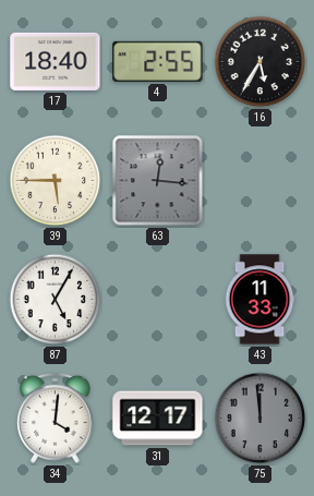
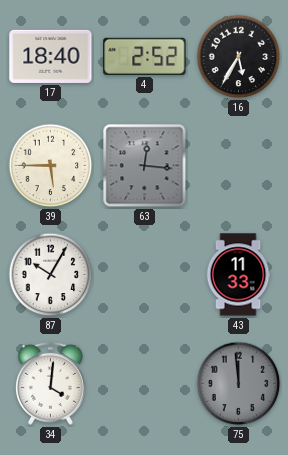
4: 2:55 -> 2:52 (145, 56)
87: 5:05 -> 10:05 (51, 275)
31: 12:17 -> none (158, 419)
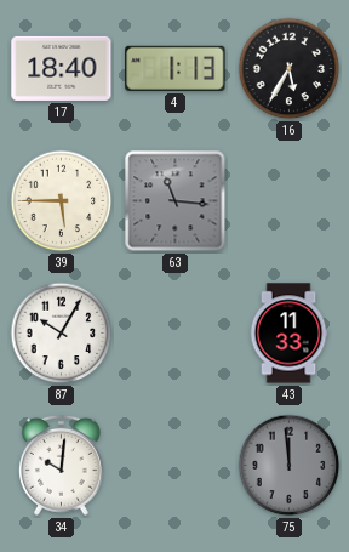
4: 2:52 -> 1:13 (176, 68)
63: 12:16 -> 11:16 (176, 201)
34: 4:01 -> 10:01 (61, 465)
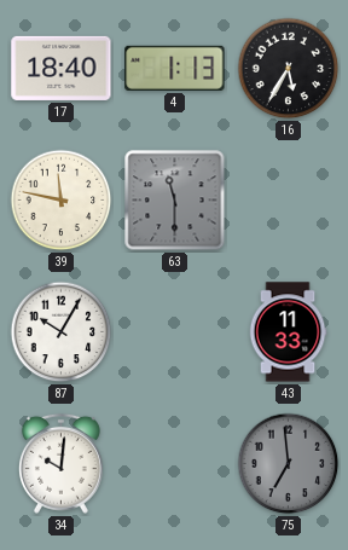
39: 5:45 -> 11:47 (62, 201)
63: 11:16 -> 11:30 (175, 201)
75: 11:59 -> 6:59 (289, 464)
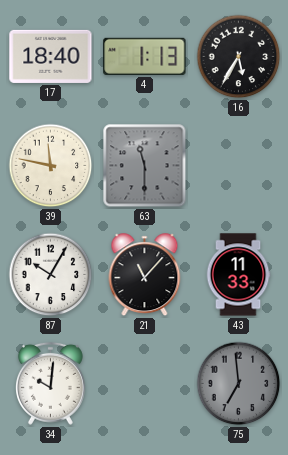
21: none -> 11:07 (145, 275)
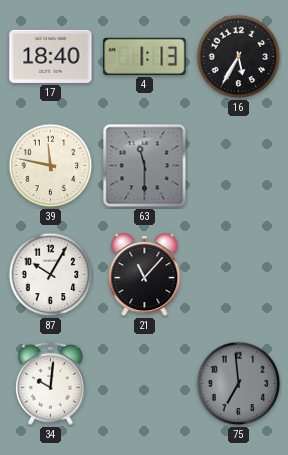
43: 11:33 -> none (238, 275)
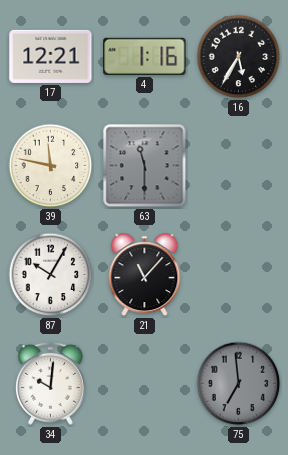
17: 18:40 -> 12:21 (51, 56)
4: 1:13 -> 1:16 (145, 56)
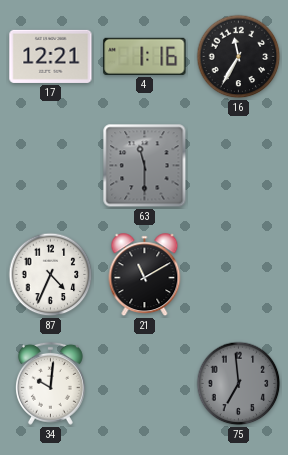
16: 5:35 -> 11:35 (239, 57)
39: 11:47 -> none (51, 166)
87: 10:05 -> 4:34 (51, 275)
21: 11:07 -> 11:10 (145, 275)
